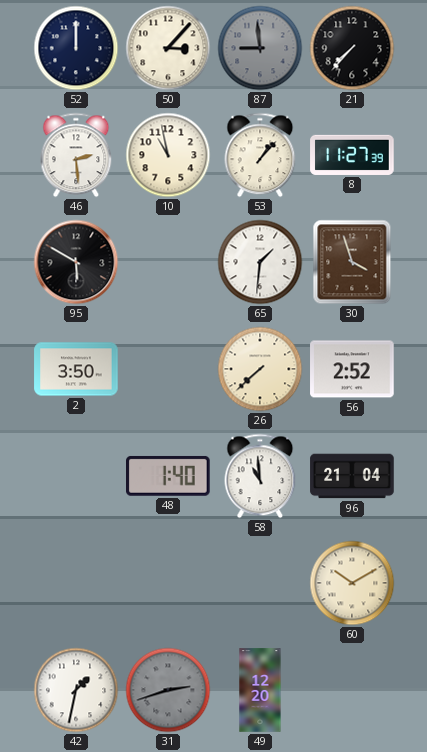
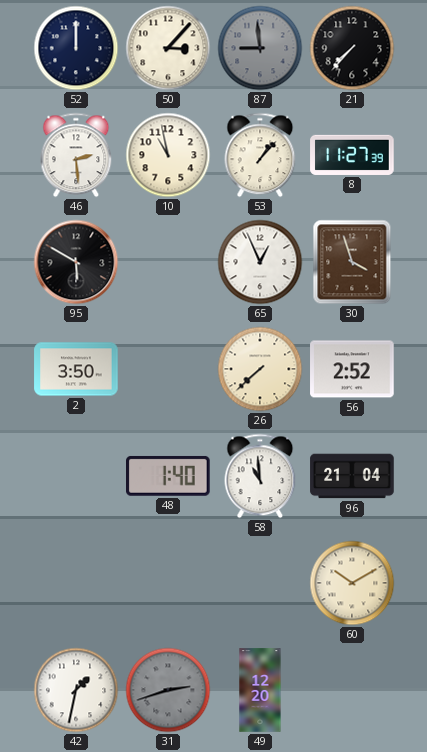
65: 1:31 -> 12:56 (260, 262)
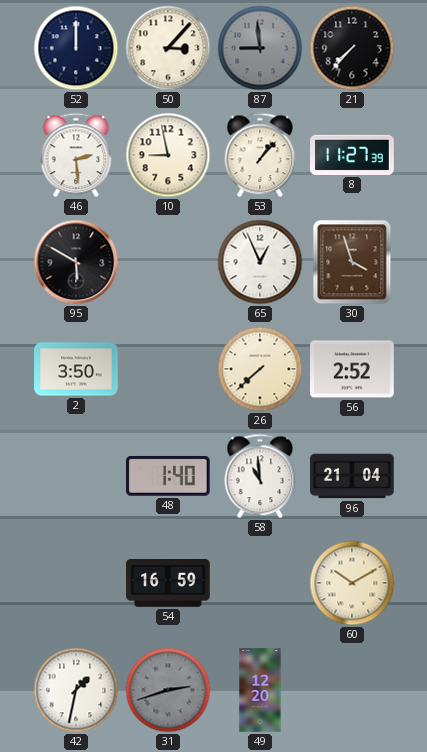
10: 10:58 -> 8:58 (168, 155)
54: none -> 16:59 (168, 584)
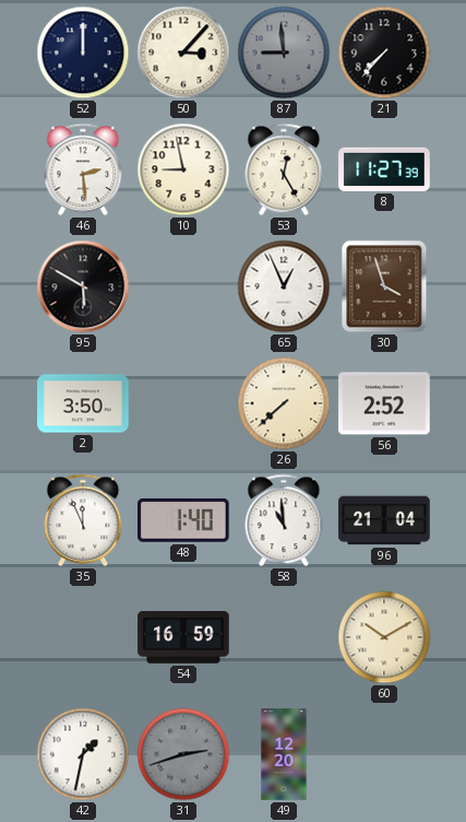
53: 1:07 -> 12:25 (284, 169)
35: none -> 11:56 (83, 520)
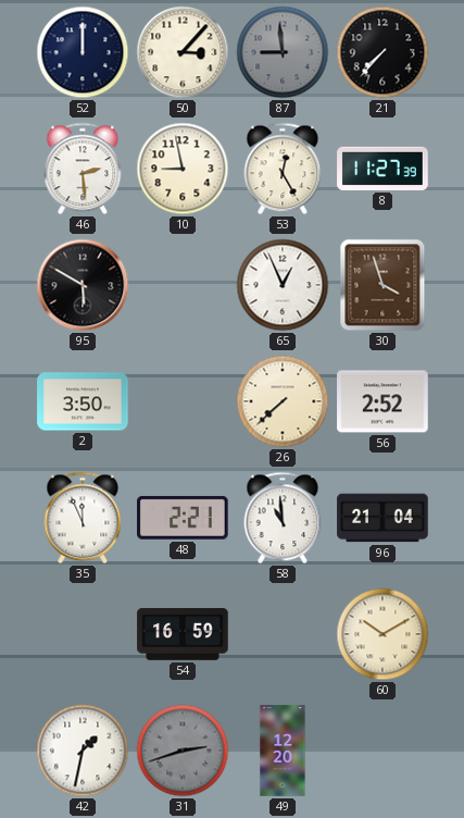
48: 1:40 -> 2:21 (184, 518)
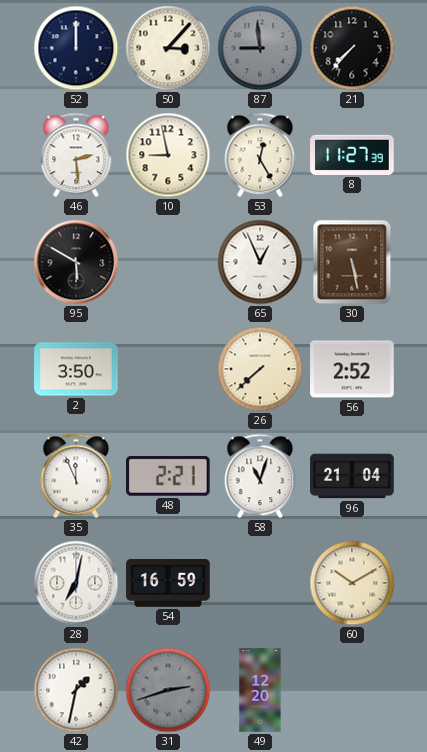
30: 3:57 -> 5:28 (352, 262)
58: 10:59 -> 11:03 (260, 476)
28: none -> 7:02 (76, 583)
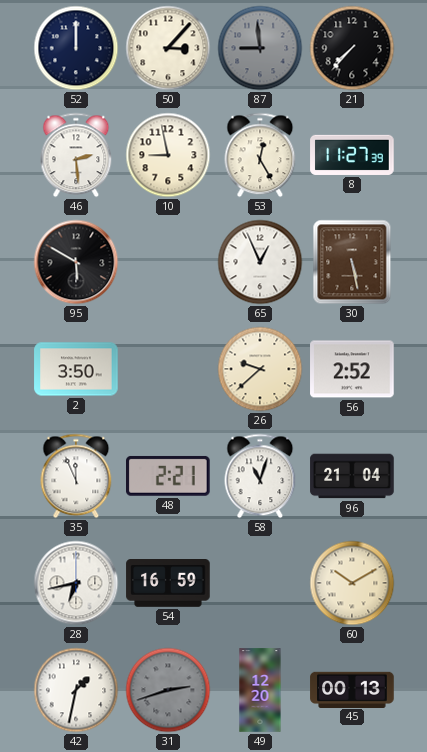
26: 7:38 -> 9:38 (260, 369)
28: 7:02 -> 6:43 (76, 583)
45: none -> 00:13 (352, 689)
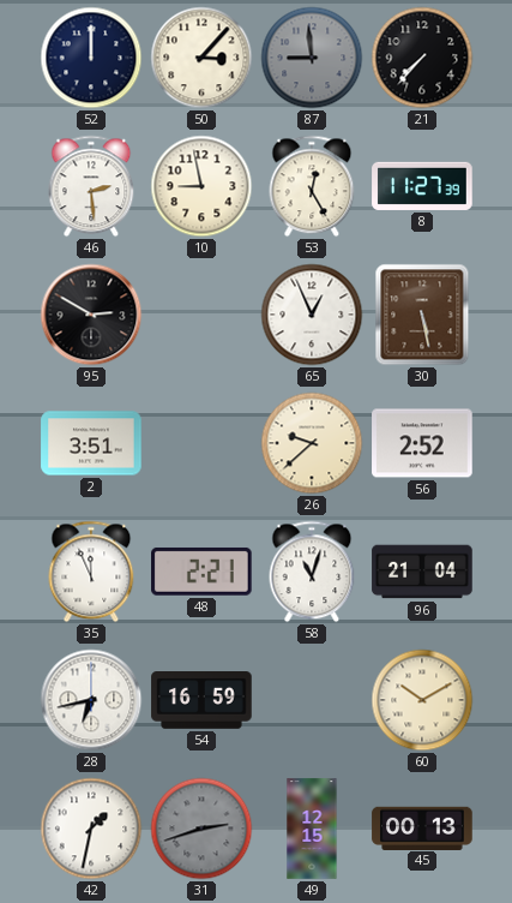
95: 5:50 -> 2:50 (91, 315)
2: 3:50 -> 3:51 (91, 443)
49: 12:20 -> 12:15 (312, 829)
